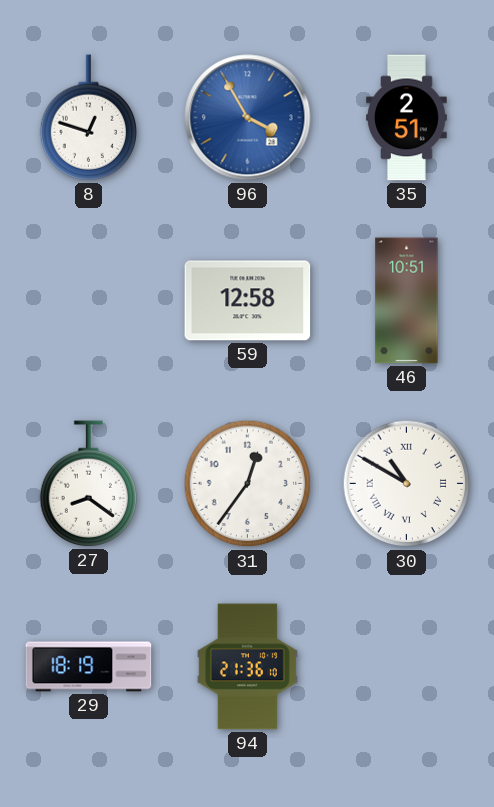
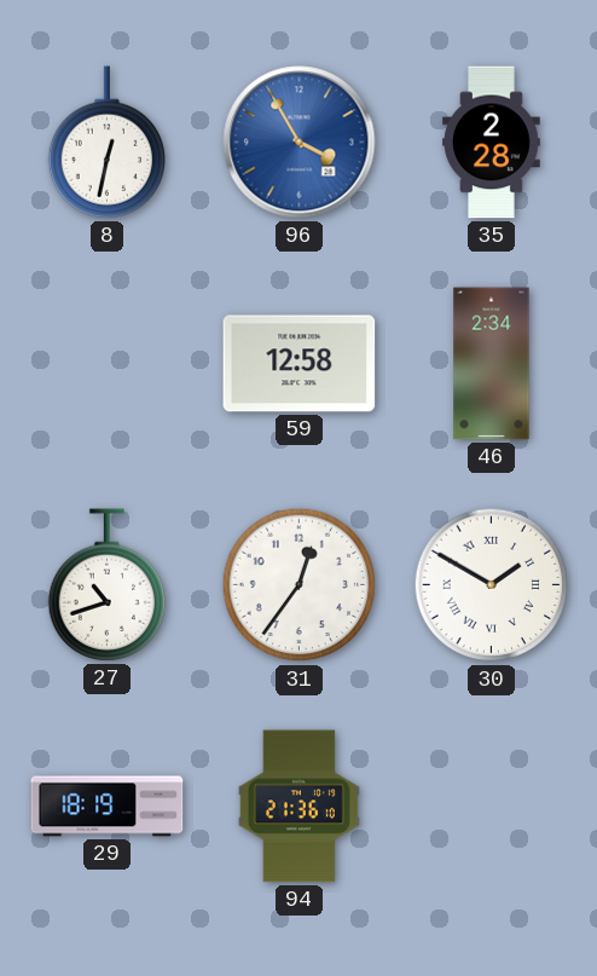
8: 12:48 -> 12:32 (108, 143)
35: 2:51 -> 2:28 (492, 143)
46: 10:51 -> 2:34 (492, 364)
27: 8:21 -> 10:42 (108, 585)
30: 10:50 -> 1:50 (492, 585)
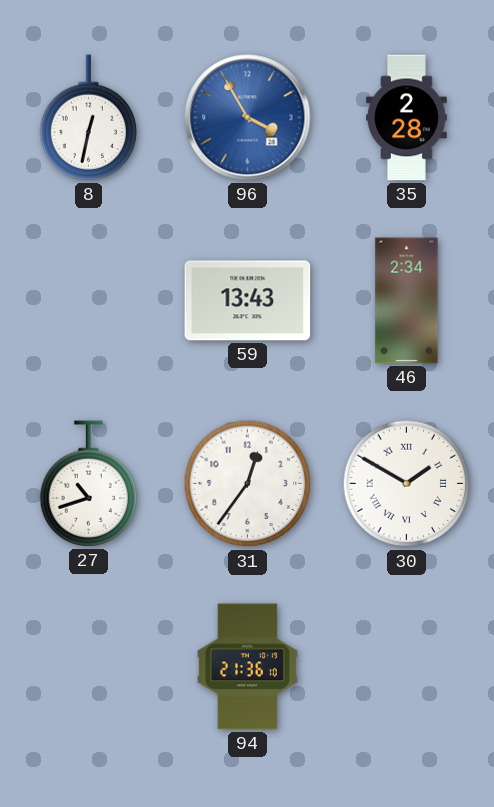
59: 12:58 -> 13:43 (248, 301)
29: 18:19 -> none (108, 807)
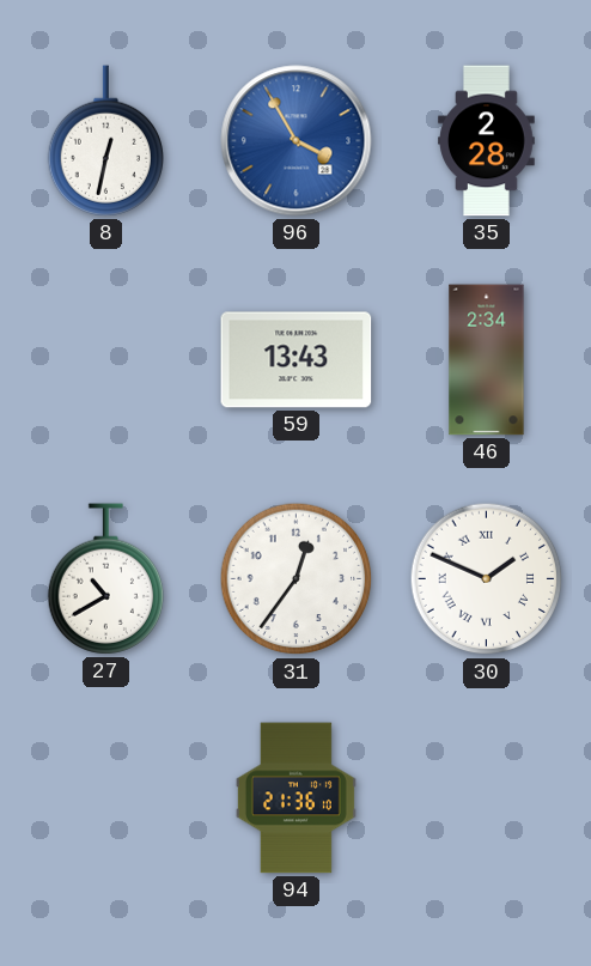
27: 10:42 -> 10:40 (106, 579)
30: 1:50 -> 1:49 (487, 579)
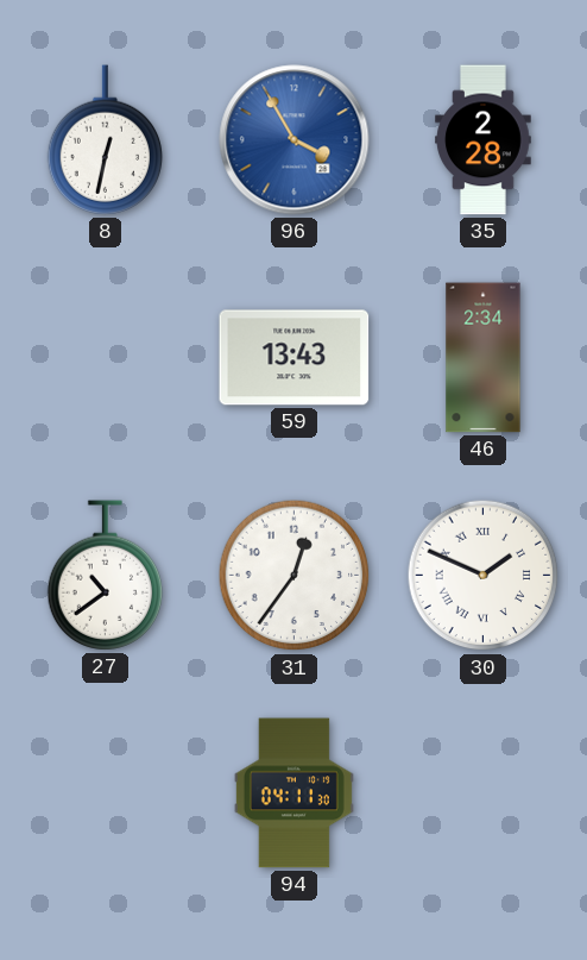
27: 10:40 -> 10:39 (106, 576)
94: 21:36 -> 04:11 (293, 793)
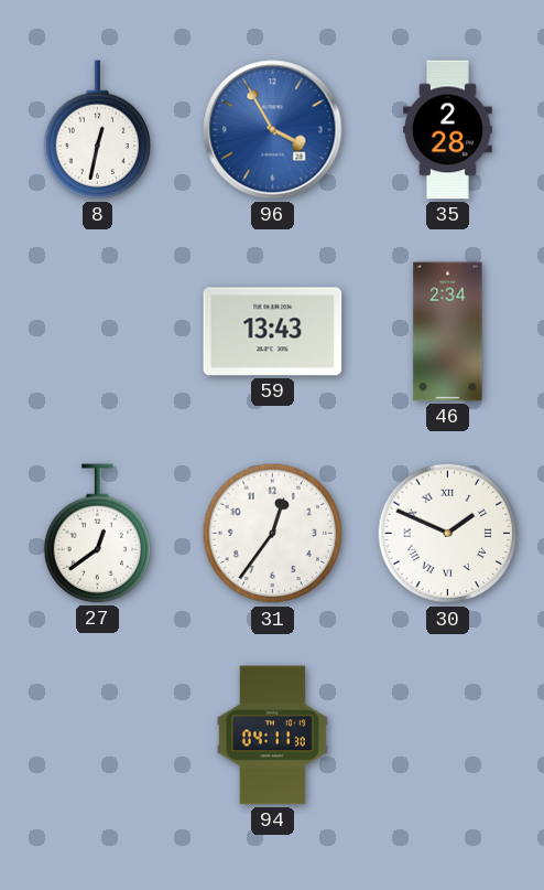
27: 10:39 -> 12:39 (98, 534)
